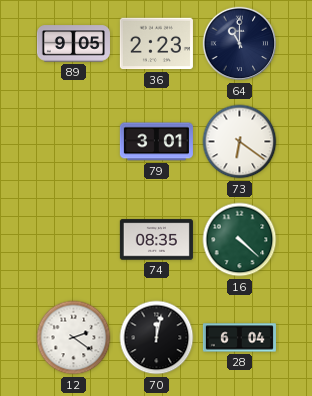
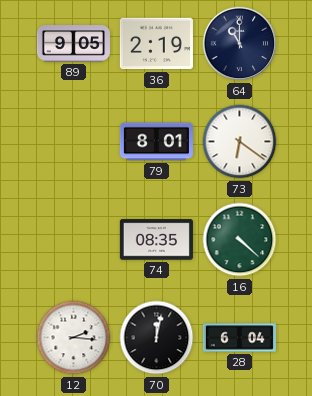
36: 2:23 -> 2:19 (156, 44)
79: 3:01 -> 8:01 (156, 142)
12: 2:21 -> 2:16 (74, 338)
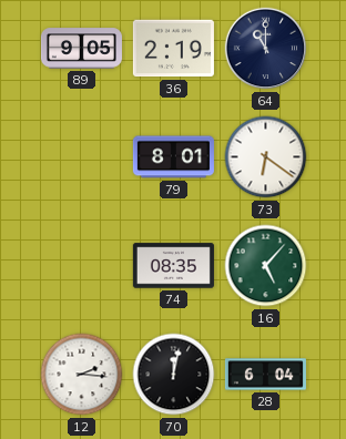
16: 4:22 -> 5:07 (266, 266)
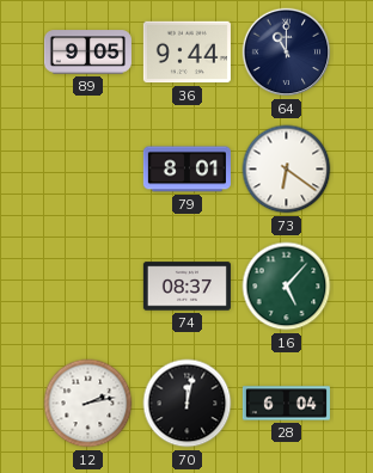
36: 2:19 -> 9:44 (186, 53)
74: 08:35 -> 08:37 (186, 287)
12: 2:16 -> 2:13 (88, 404)
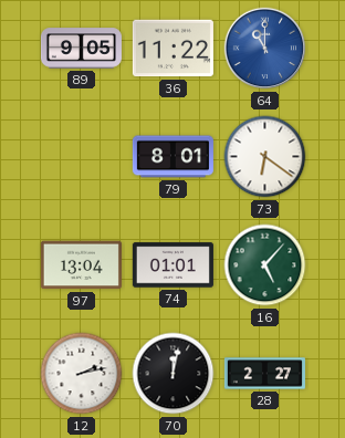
36: 9:44 -> 11:22 (172, 49)
64 dial: navy -> blue (265, 49)
97: none -> 13:04 (81, 265)
74: 08:37 -> 01:01 (172, 265)
28: 6:04 -> 2:27 (264, 374)
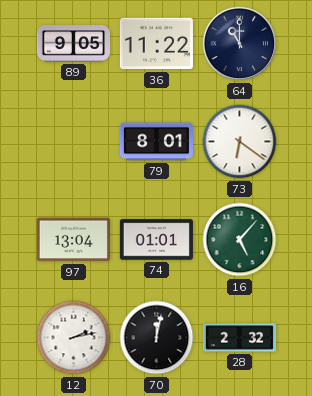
64 dial: blue -> navy (240, 44)
28: 2:27 -> 2:32 (239, 338)
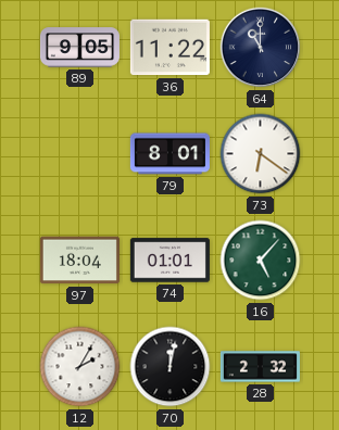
97: 13:04 -> 18:04 (79, 261)
12: 2:13 -> 2:05 (80, 367)
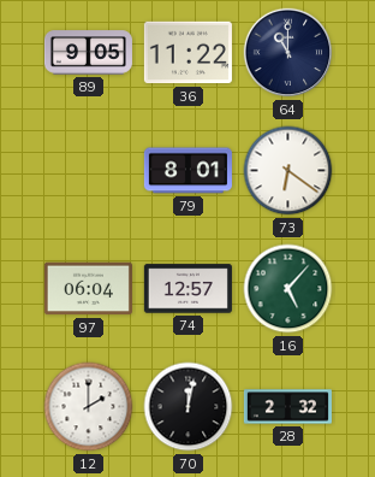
97: 18:04 -> 06:04 (88, 289)
74: 01:01 -> 12:57 (187, 289)
12: 2:05 -> 2:00 (89, 407)
